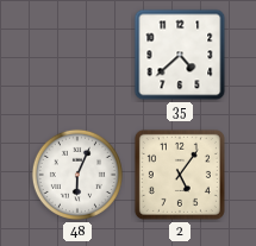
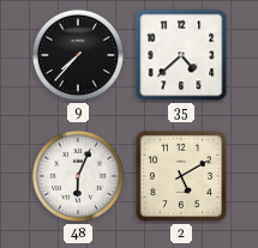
9: none -> 7:37 (78, 55)
2: 5:06 -> 5:10 (181, 176)
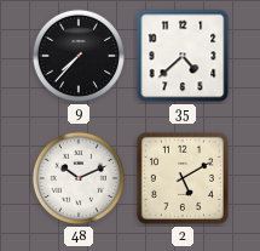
48: 6:04 -> 10:11 (79, 178)
